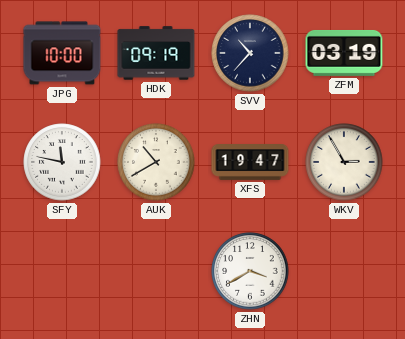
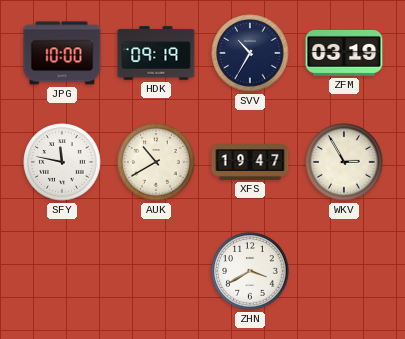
SVV: 10:37 -> 10:35 (250, 53)
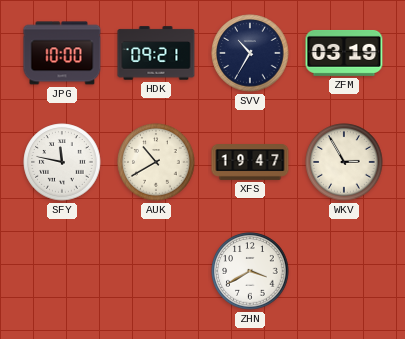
HDK: 09:19 -> 09:21 (156, 53)
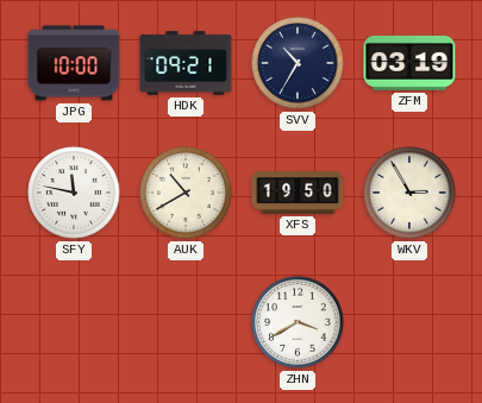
XFS: 19:47 -> 19:50 (298, 194)
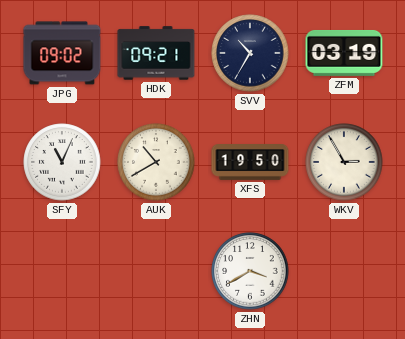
JPG: 10:00 -> 09:02 (62, 53)
SFY: 11:47 -> 11:04 (62, 162)
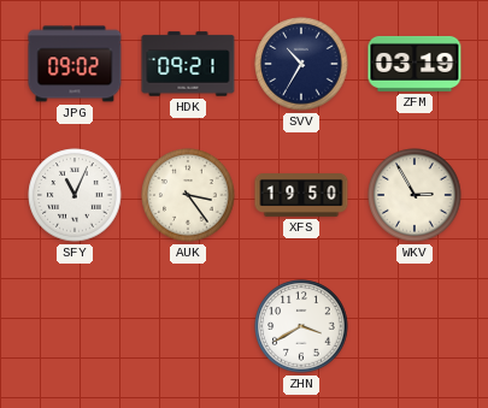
AUK: 10:40 -> 3:24 (188, 195)
